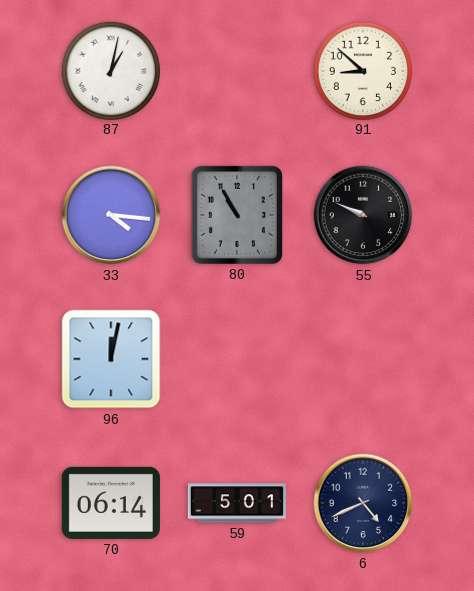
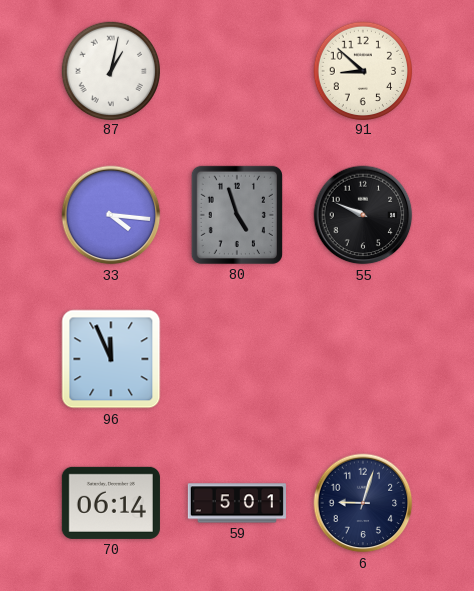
80: 10:55 -> 4:57 (237, 215)
96: 12:02 -> 11:56 (111, 359)
6: 4:41 -> 9:03 (363, 503)
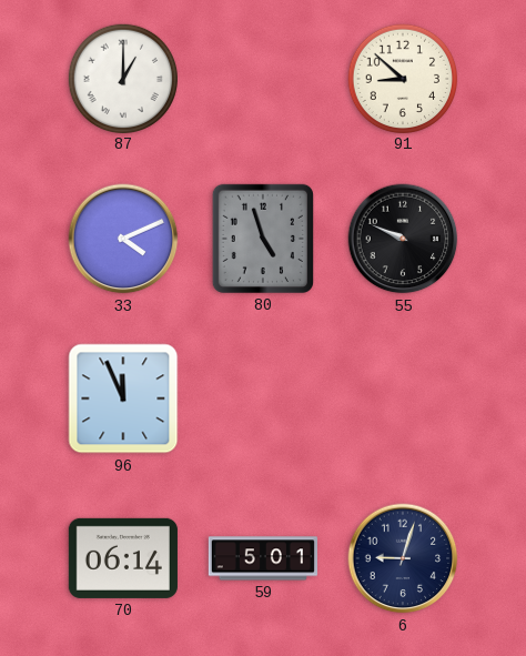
87: 1:02 -> 1:00 (123, 78)
33: 4:16 -> 4:11 (123, 239)
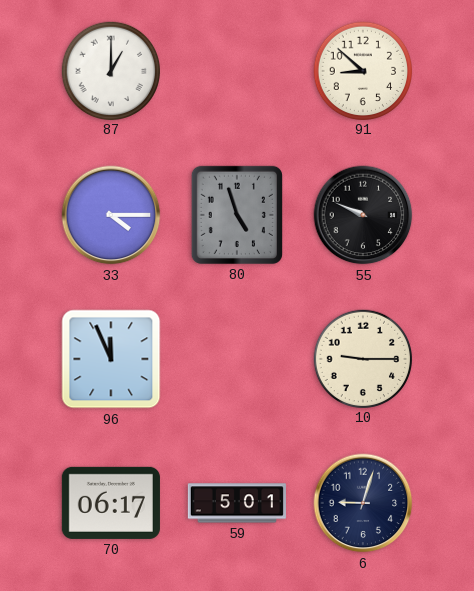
33: 4:11 -> 4:15 (111, 215)
10: none -> 9:15 (363, 358)
70: 06:14 -> 06:17 (111, 503)
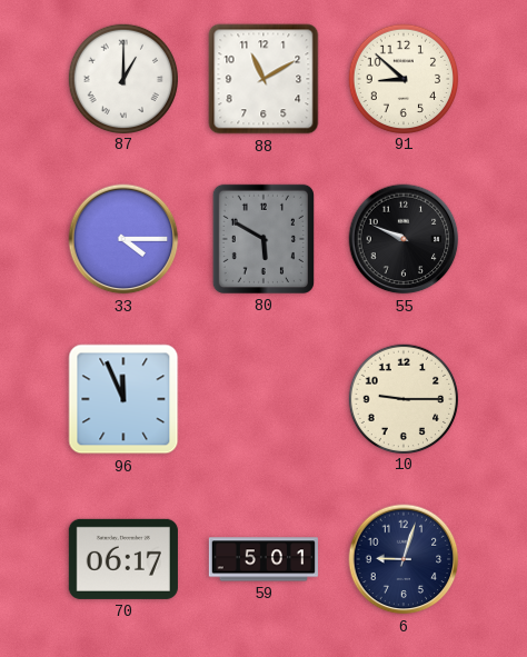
88: none -> 11:10 (263, 79)
80: 4:57 -> 5:50 (263, 239)
